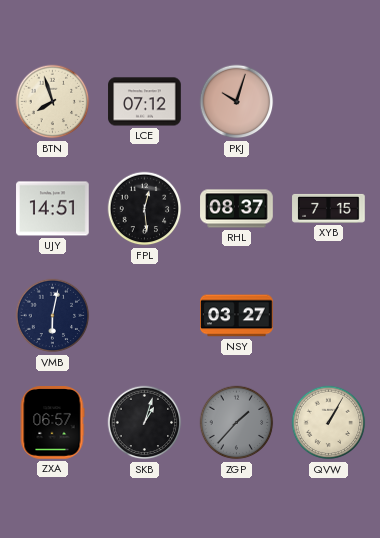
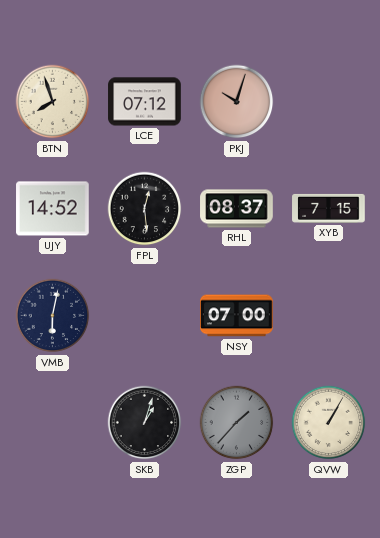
UJY: 14:51 -> 14:52 (53, 209)
NSY: 03:27 -> 07:00 (237, 316)
ZXA: 06:57 -> none (52, 423)
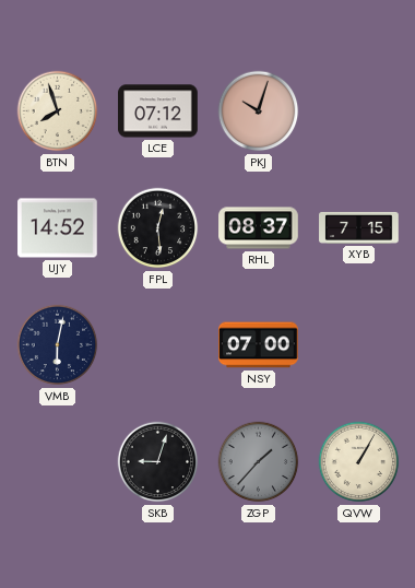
SKB: 1:03 -> 9:03 (158, 462)
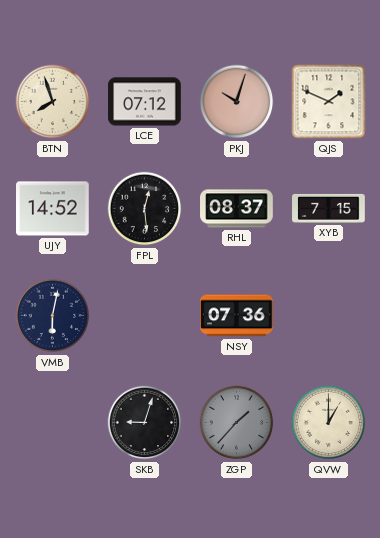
QJS: none -> 1:49 (329, 102)
NSY: 07:00 -> 07:36 (237, 316)
QVW: 1:05 -> 1:00 (329, 423)
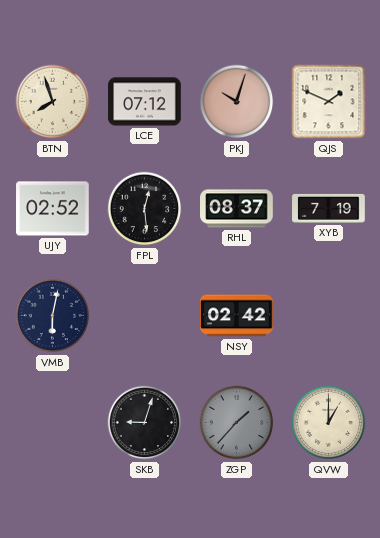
UJY: 14:52 -> 02:52 (53, 209)
XYB: 7:15 -> 7:19 (329, 208)
NSY: 07:36 -> 02:42 (237, 316)
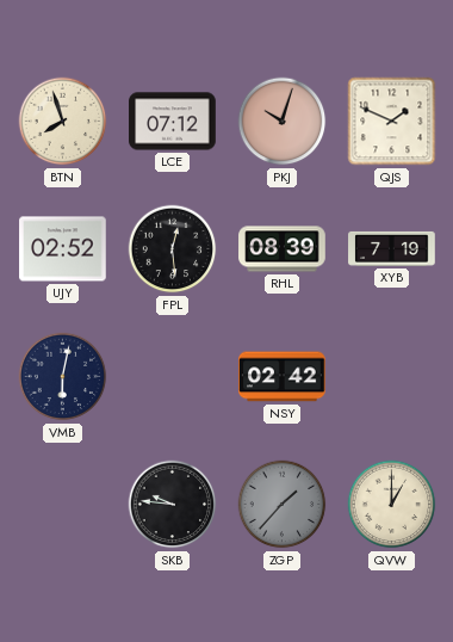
RHL: 08:37 -> 08:39 (283, 249)
SKB: 9:03 -> 9:46 (173, 505)
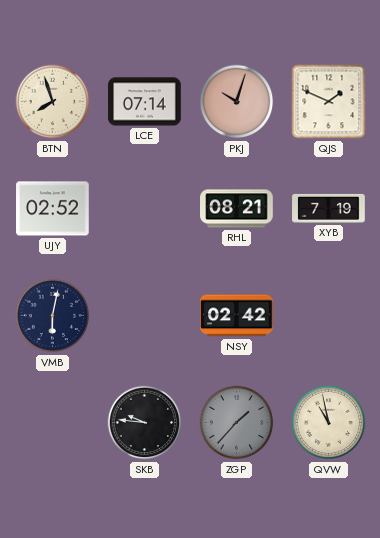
LCE: 07:12 -> 07:14 (145, 102)
FPL: 12:29 -> none (173, 249)
RHL: 08:39 -> 08:21 (237, 209)
QVW: 1:00 -> 10:58 (329, 423)
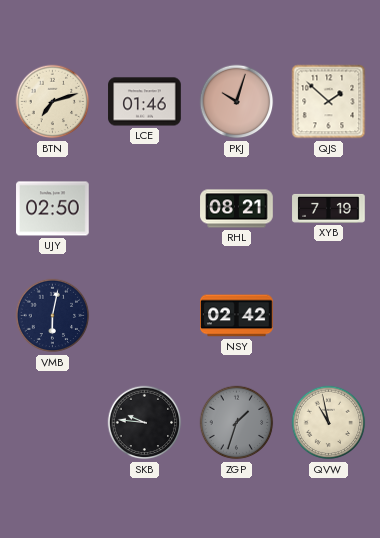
BTN: 7:57 -> 7:12 (53, 102)
LCE: 07:14 -> 01:46 (145, 102)
QJS: 1:49 -> 1:52 (329, 102)
UJY: 02:52 -> 02:50 (53, 209)
ZGP: 1:37 -> 1:33 (237, 423)
